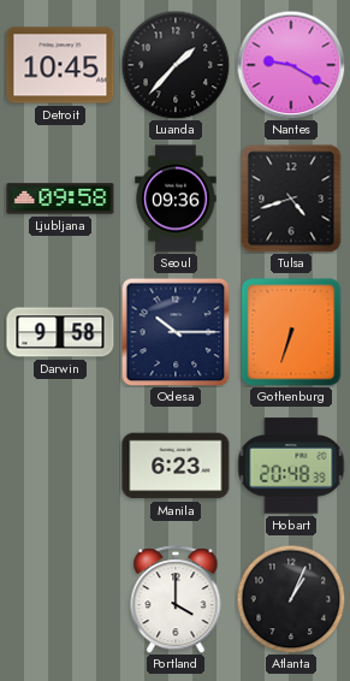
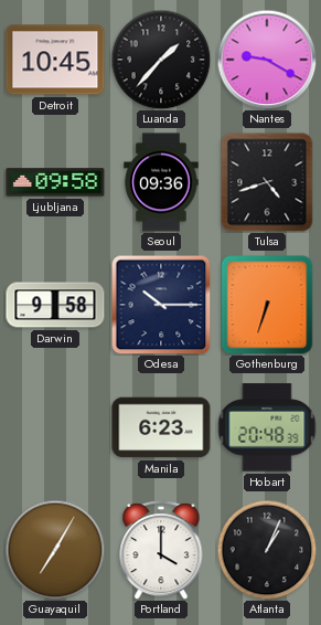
Guayaquil: none -> 7:05 (55, 550)
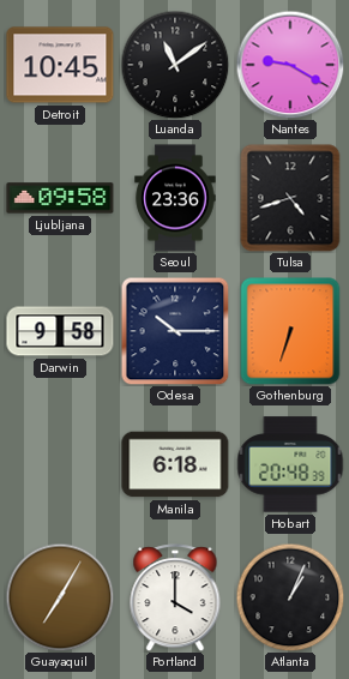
Luanda: 1:37 -> 11:09 (175, 65)
Seoul: 09:36 -> 23:36 (175, 198)
Manila: 6:23 -> 6:18 (175, 464)
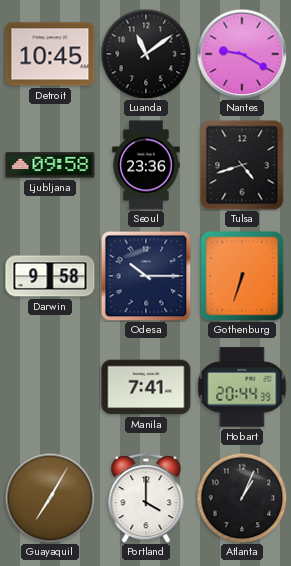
Manila: 6:18 -> 7:41 (146, 387)
Hobart: 20:48 -> 20:44 (242, 387)
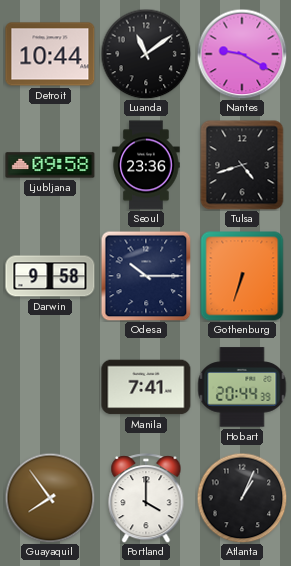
Detroit: 10:45 -> 10:44 (50, 54)
Guayaquil: 7:05 -> 7:54 (50, 498)
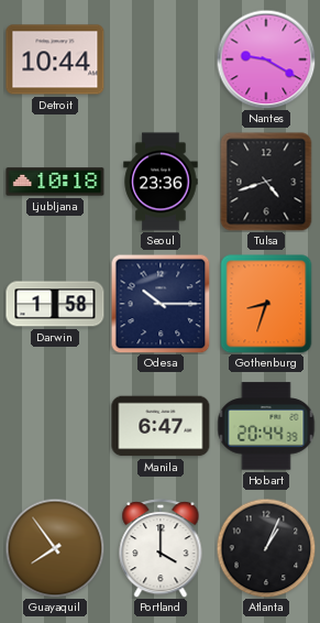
Luanda: 11:09 -> none (146, 54)
Ljubljana: 09:58 -> 10:18 (55, 182)
Darwin: 9:58 -> 1:58 (55, 304)
Gothenburg: 6:33 -> 8:33 (266, 304)
Manila: 7:41 -> 6:47 (161, 426)
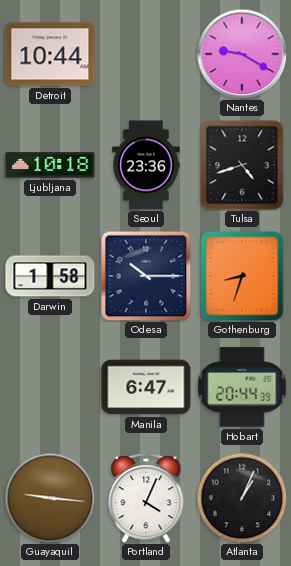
Guayaquil: 7:54 -> 9:16 (50, 498)
Portland: 4:00 -> 4:04 (146, 498)
